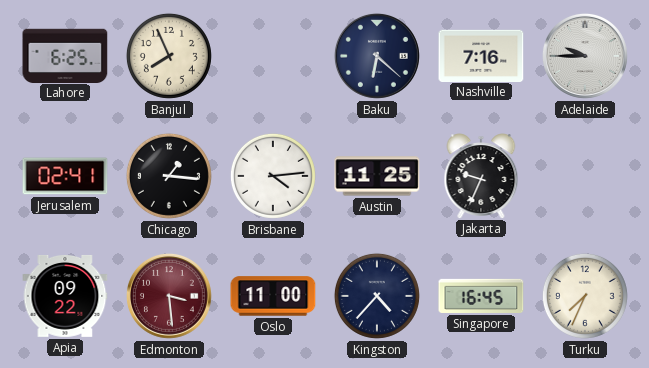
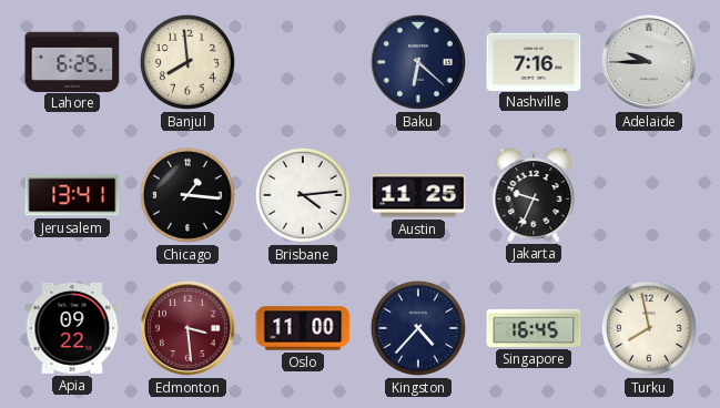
Banjul: 7:56 -> 7:59 (187, 62)
Jerusalem: 02:41 -> 13:41 (72, 195)
Turku: 7:34 -> 7:58 (649, 328)
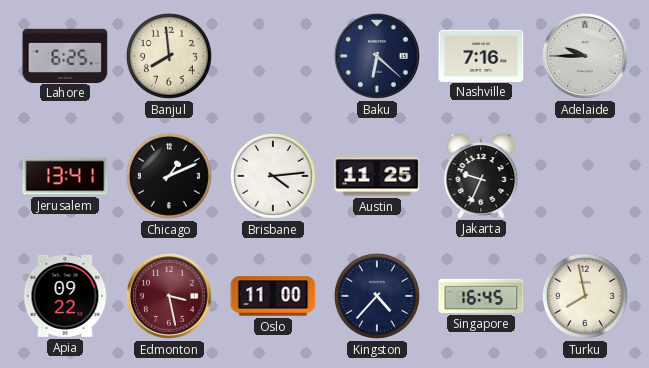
Chicago: 1:16 -> 1:11 (169, 176)
Edmonton: 3:29 -> 3:28 (169, 296)
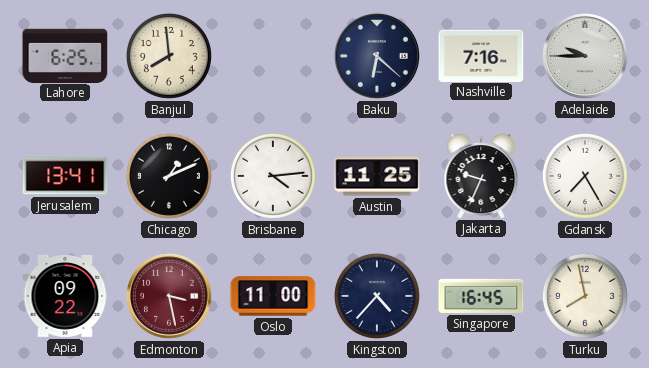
Gdansk: none -> 7:25 (585, 176)
